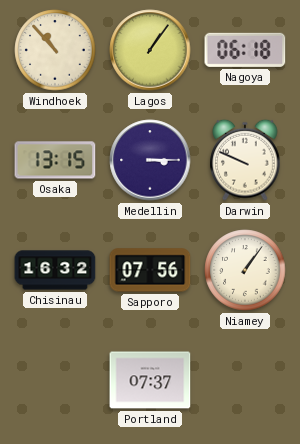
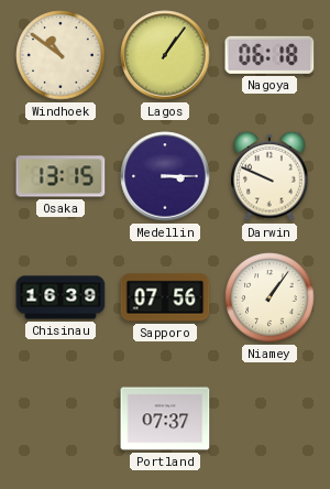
Windhoek: 10:53 -> 10:51 (61, 55)
Chisinau: 16:32 -> 16:39 (61, 297)
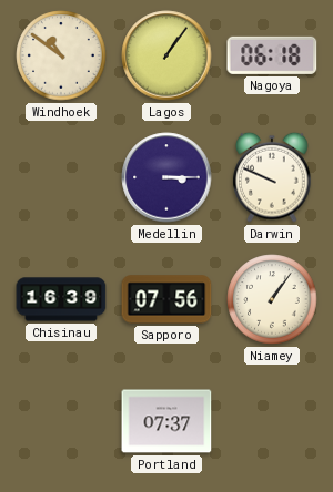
Osaka: 13:15 -> none (61, 176)
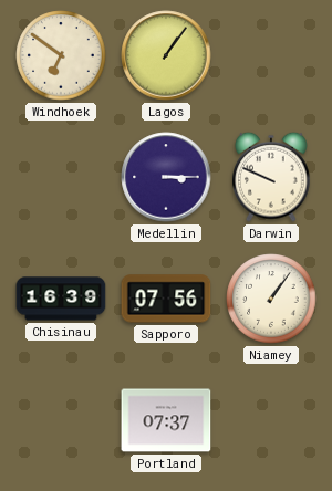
Windhoek: 10:51 -> 6:51 (61, 55)
Nagoya: 06:18 -> none (272, 55)
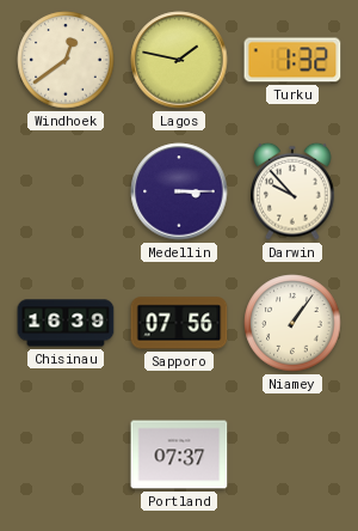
Windhoek: 6:51 -> 12:39 (66, 60)
Lagos: 1:06 -> 1:47 (179, 60)
Turku: none -> 1:32 (292, 60)
Darwin: 9:49 -> 9:53 (292, 191)
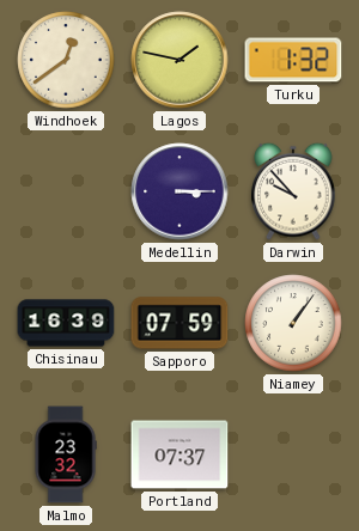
Sapporo: 07:56 -> 07:59 (180, 323)
Malmo: none -> 23:32 (66, 454)
